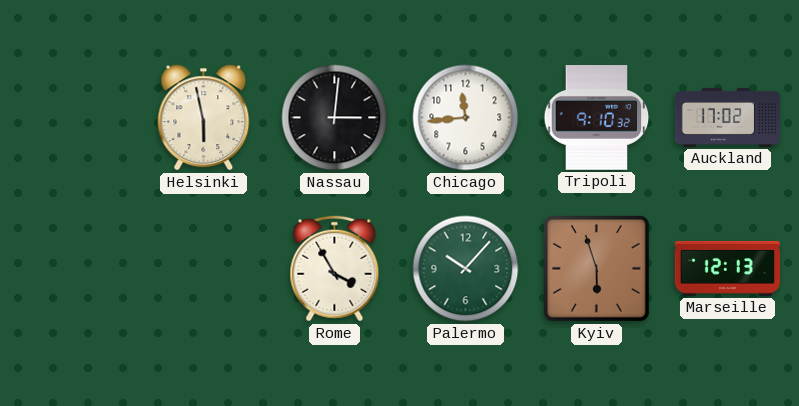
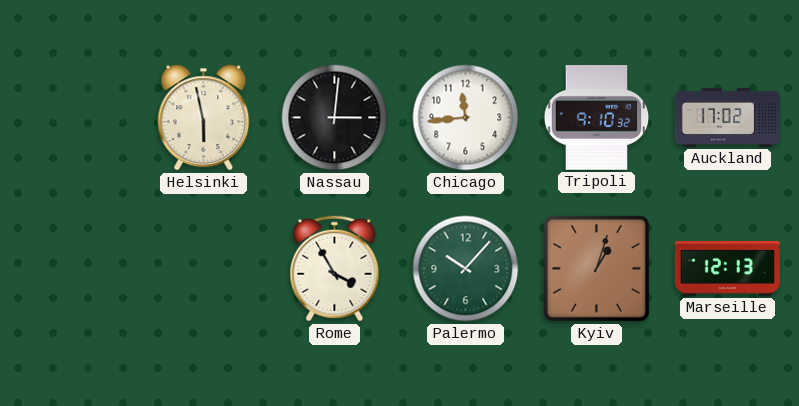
Kyiv: 5:57 -> 1:03 (596, 268)
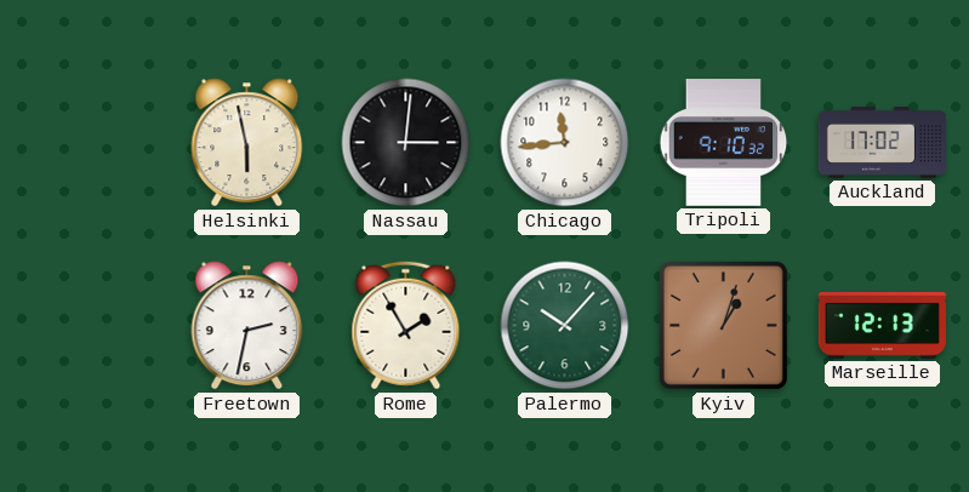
Freetown: none -> 2:32 (247, 326)
Rome: 3:55 -> 1:55 (406, 326)
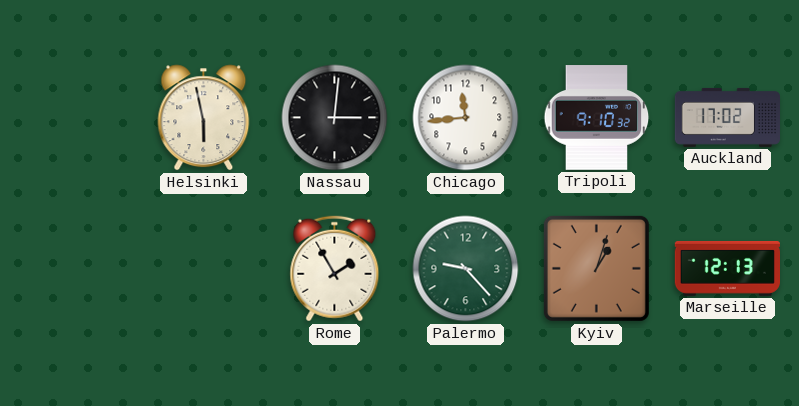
Freetown: 2:32 -> none (247, 326)
Palermo: 10:07 -> 9:23 (466, 269)
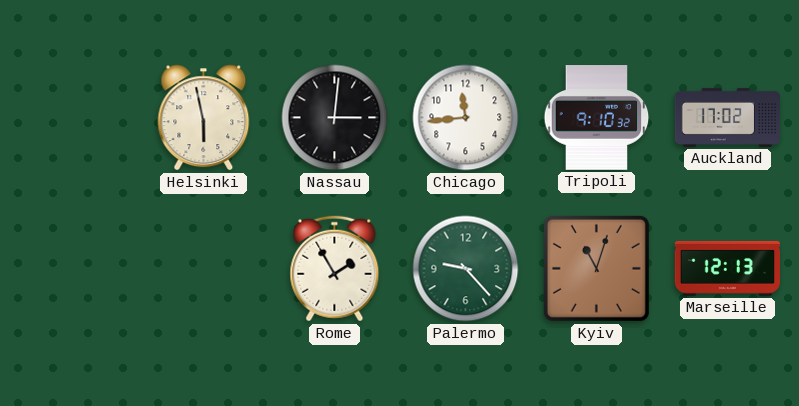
Kyiv: 1:03 -> 11:03 (596, 268)
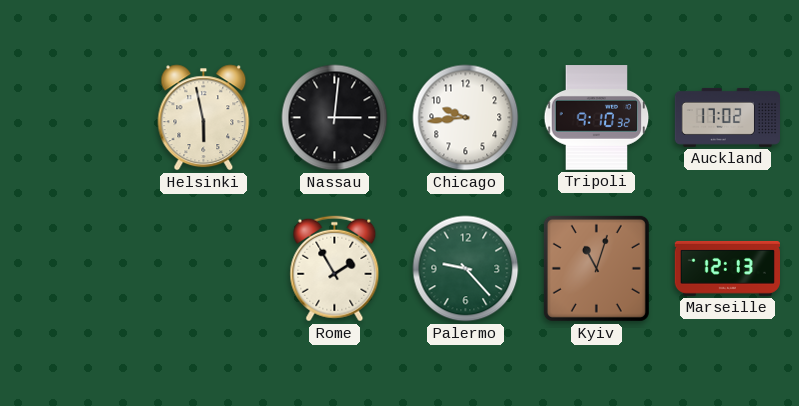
Chicago: 11:44 -> 9:44 (466, 118)
